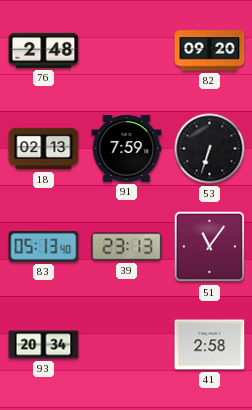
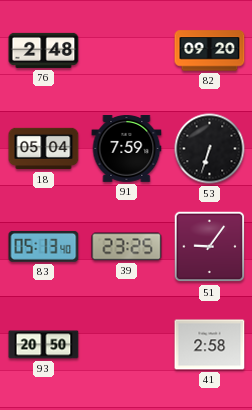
18: 02:13 -> 05:04 (44, 149)
39: 23:13 -> 23:25 (127, 247)
51: 11:06 -> 9:06 (210, 247)
93: 20:34 -> 20:50 (44, 345)
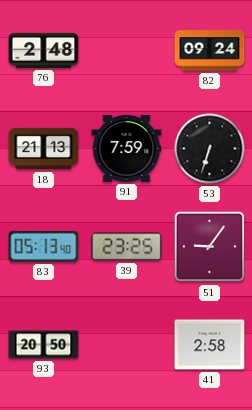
82: 09:20 -> 09:24 (210, 51)
18: 05:04 -> 21:13 (44, 149)
